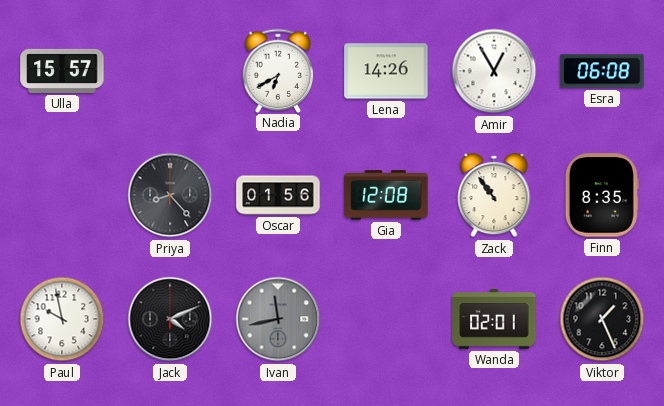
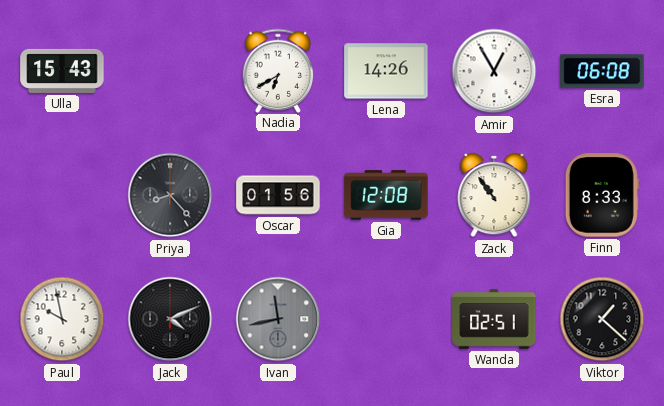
Ulla: 15:57 -> 15:43 (62, 71)
Finn: 8:35 -> 8:33 (602, 195)
Wanda: 02:01 -> 02:51 (494, 320)
Viktor: 1:26 -> 1:22 (602, 319)
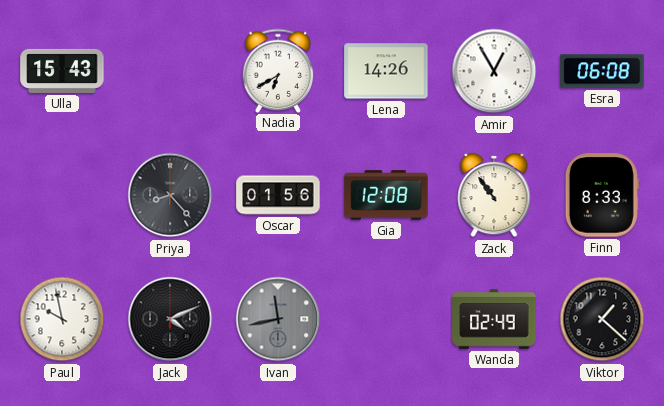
Wanda: 02:51 -> 02:49 (494, 320)
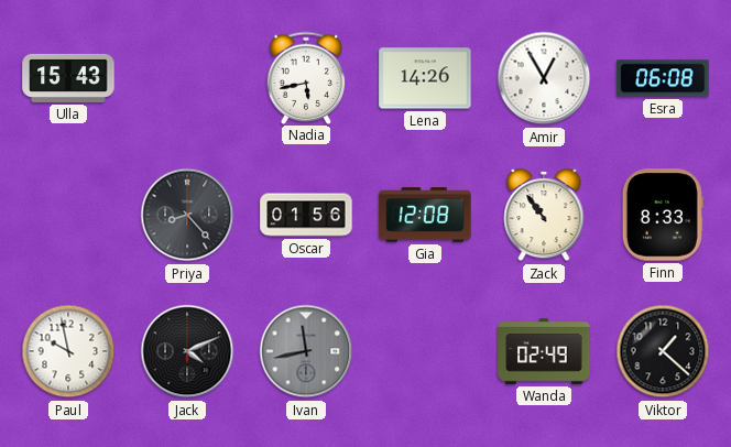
Nadia: 6:40 -> 5:43 (306, 77)
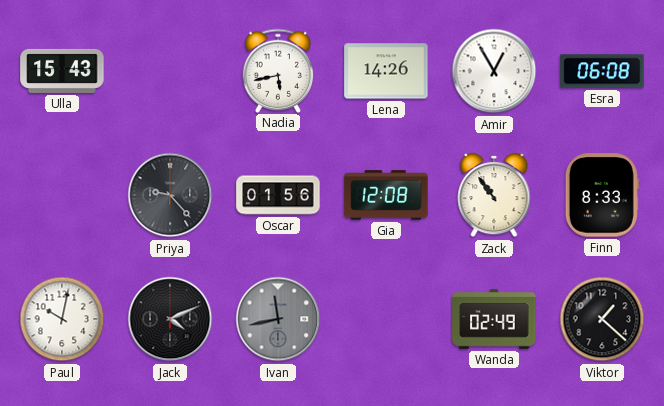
Priya: 8:23 -> 9:23 (170, 195)
Paul: 9:58 -> 10:02 (62, 319)
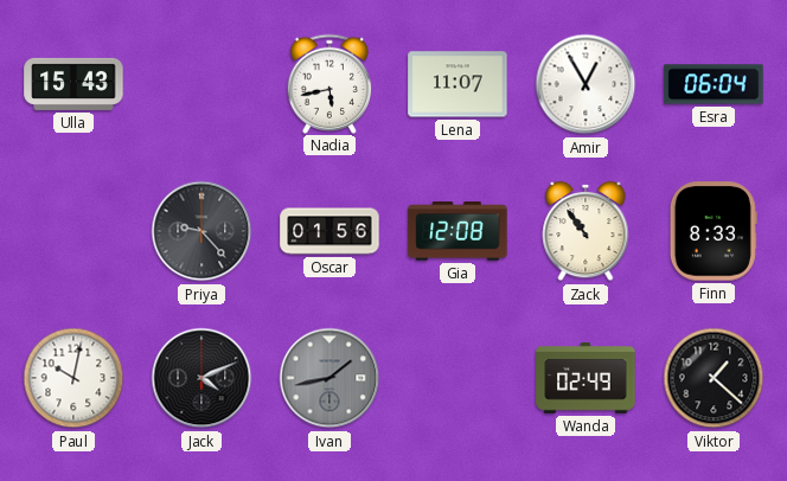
Lena: 14:26 -> 11:07 (458, 84)
Esra: 06:08 -> 06:04 (714, 84)
Ivan: 11:43 -> 1:43 (329, 378)
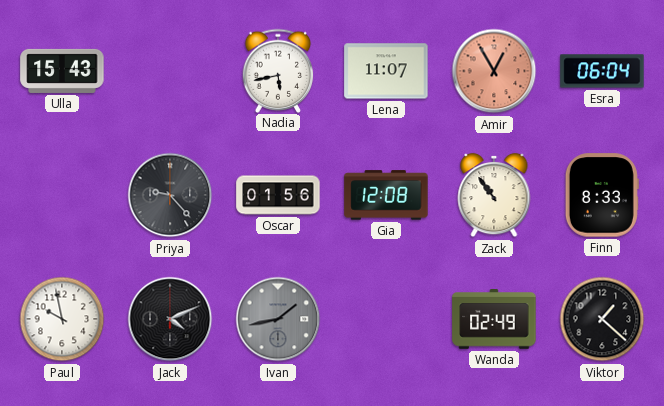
Amir dial: white -> salmon (494, 71)
Paul: 10:02 -> 9:58 (62, 319)
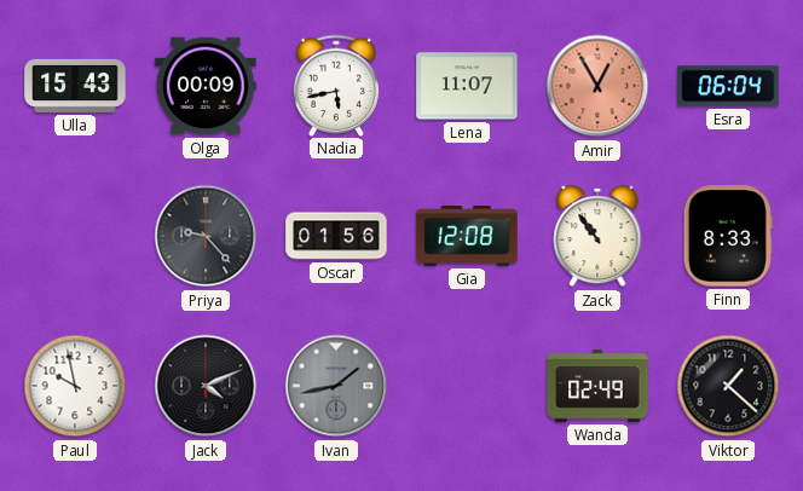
Olga: none -> 00:09 (206, 86)
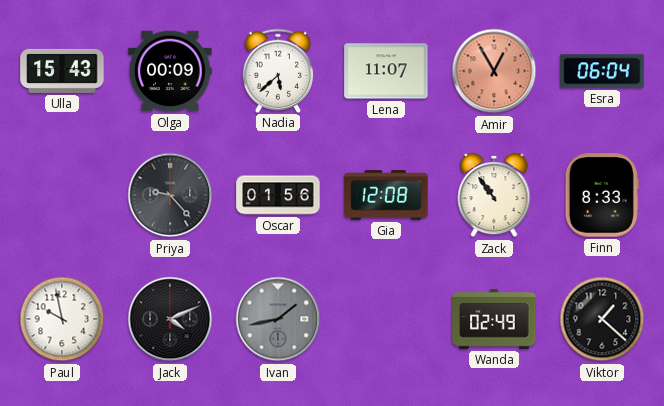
Nadia: 5:43 -> 5:38 (278, 70)
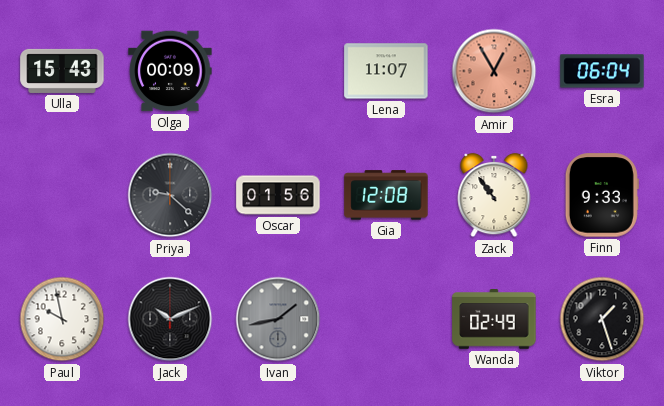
Nadia: 5:38 -> none (278, 70)
Priya: 9:23 -> 9:22 (170, 195)
Finn: 8:33 -> 9:33 (602, 195)
Jack: 4:11 -> 10:11 (170, 319)
Viktor: 1:22 -> 1:27 (602, 319)
